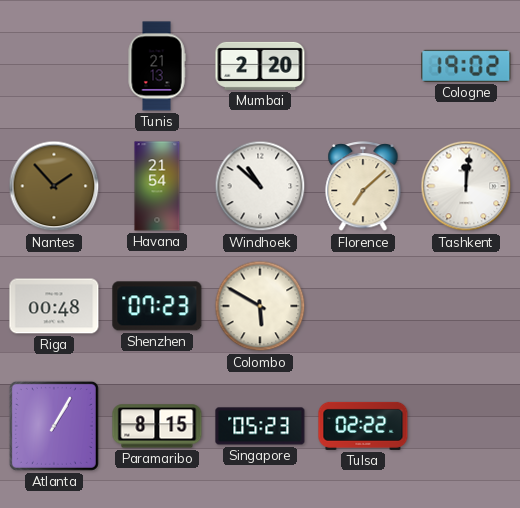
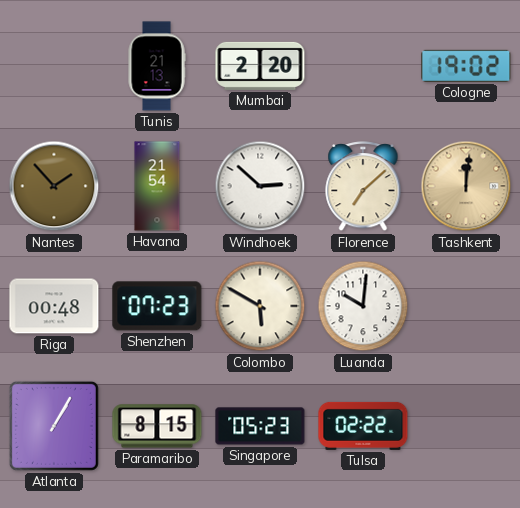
Windhoek: 10:52 -> 2:52 (260, 186)
Tashkent dial: white -> champagne (466, 186)
Luanda: none -> 10:01 (363, 306)
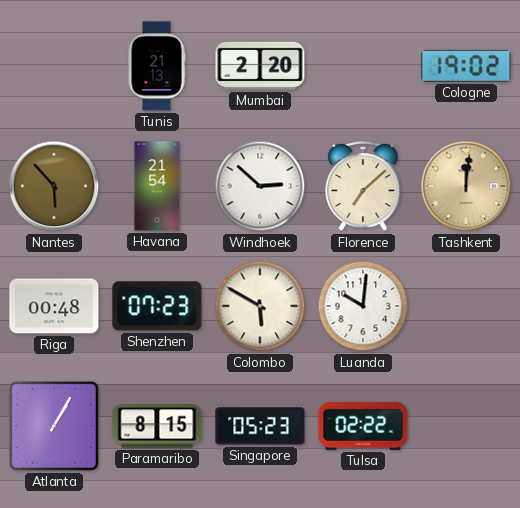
Nantes: 1:53 -> 5:53 (54, 186)
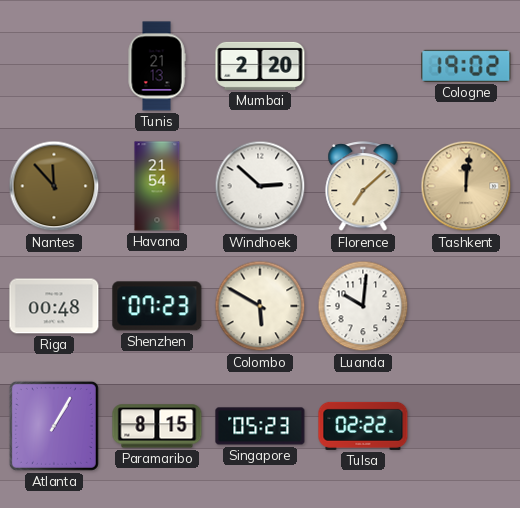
Nantes: 5:53 -> 11:53 (54, 186)
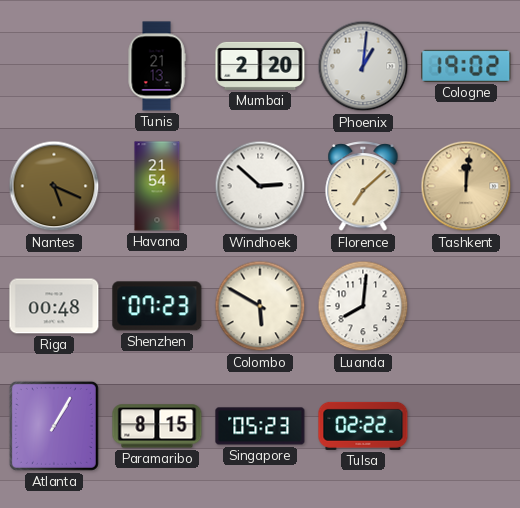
Phoenix: none -> 1:01 (363, 66)
Nantes: 11:53 -> 5:19 (54, 186)
Luanda: 10:01 -> 8:01 (363, 306)
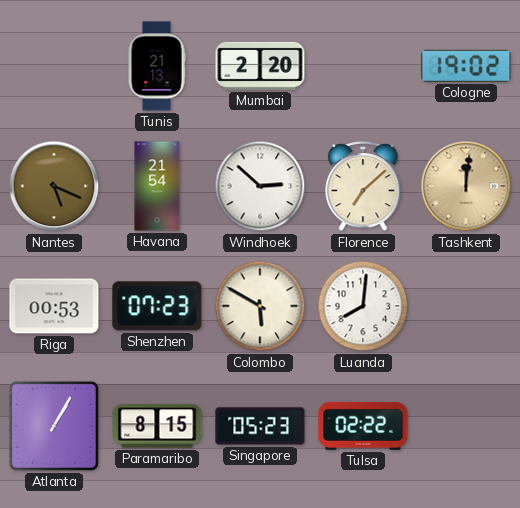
Phoenix: 1:01 -> none (363, 66)
Riga: 00:48 -> 00:53 (54, 306)
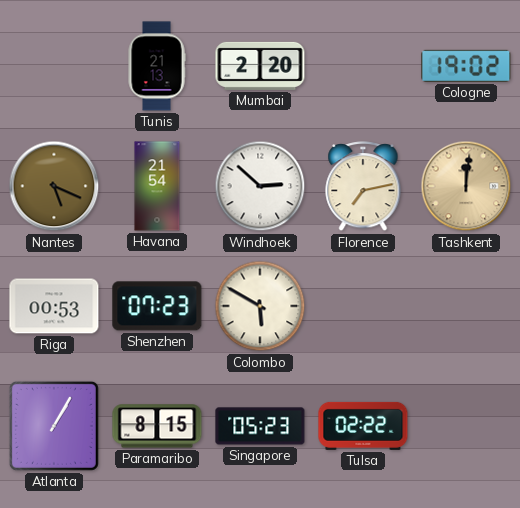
Florence: 7:08 -> 7:13 (363, 187)
Luanda: 8:01 -> none (363, 306)
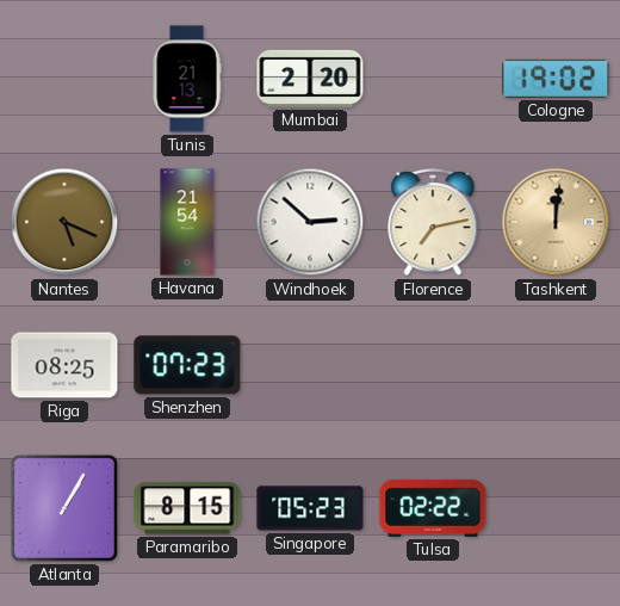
Riga: 00:53 -> 08:25 (64, 365)
Colombo: 5:50 -> none (260, 306)
